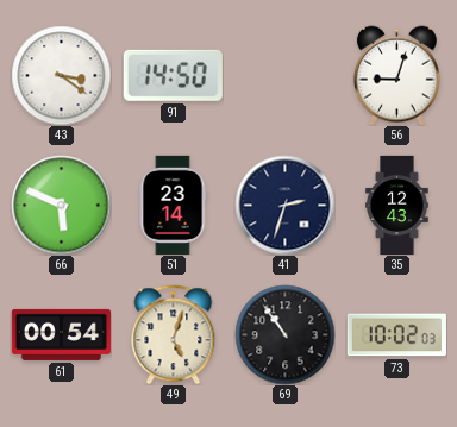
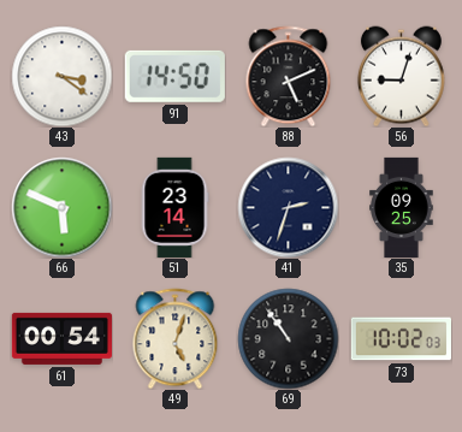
88: none -> 5:11 (289, 76)
35: 12:43 -> 09:25 (402, 207)
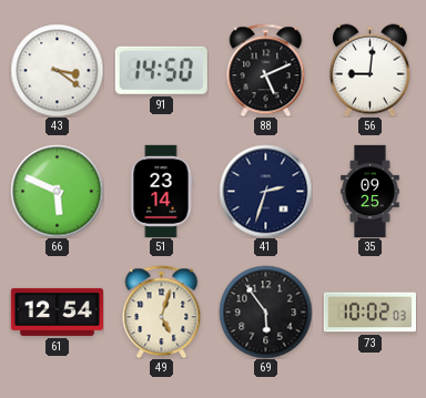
56: 9:03 -> 9:01 (369, 70)
61: 00:54 -> 12:54 (57, 312)
69: 10:54 -> 5:54 (265, 312)
